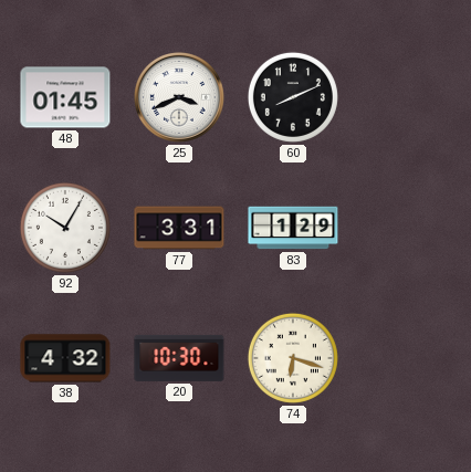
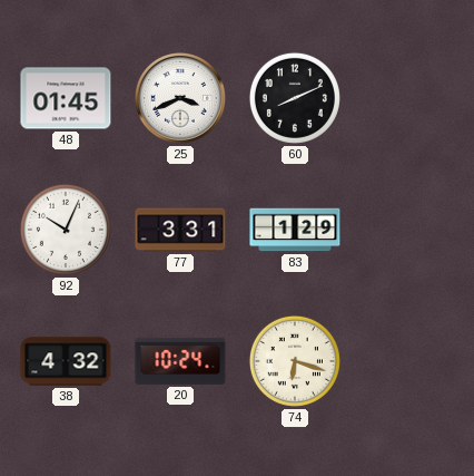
92: 10:05 -> 10:04 (66, 230)
20: 10:30 -> 10:24 (180, 361)
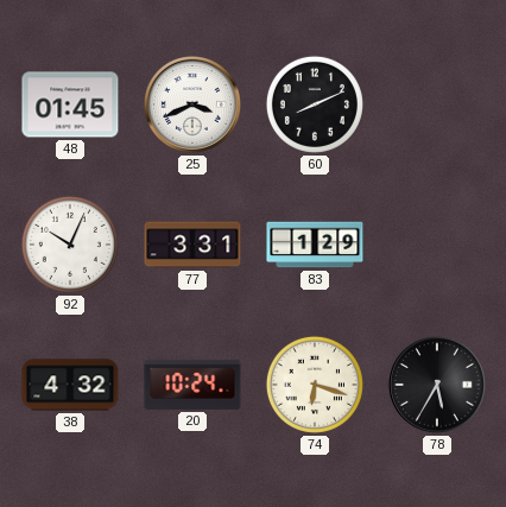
78: none -> 5:35 (438, 386)
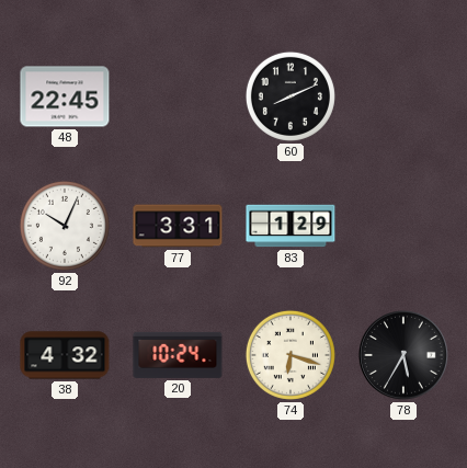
48: 01:45 -> 22:45 (65, 96)
25: 3:41 -> none (194, 106)
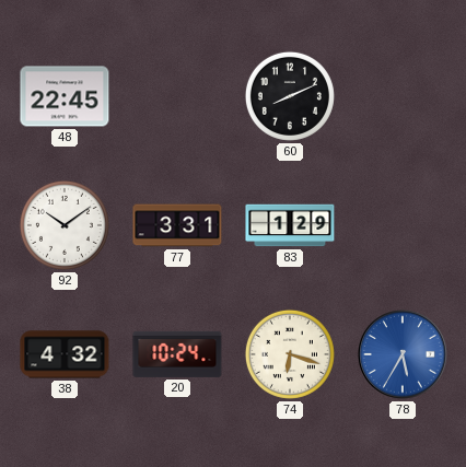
92: 10:04 -> 10:09 (65, 225)
78 dial: black -> blue (404, 355)
